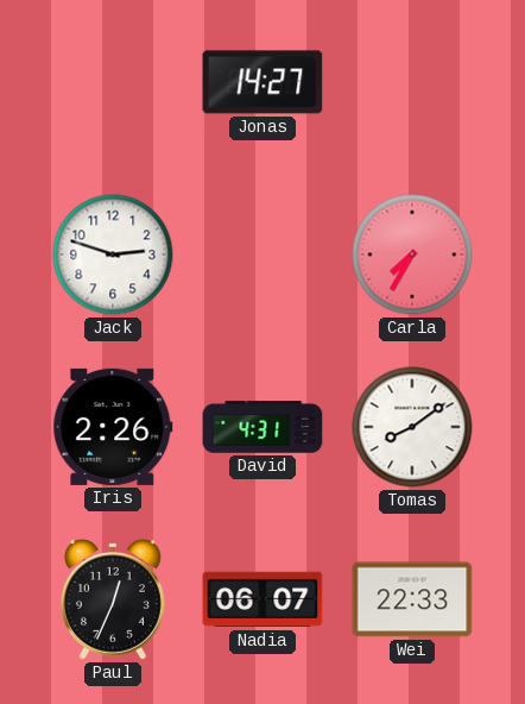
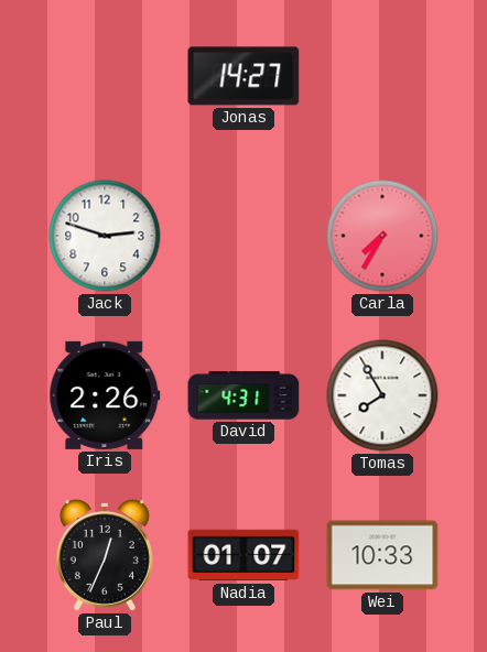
Tomas: 8:09 -> 7:55 (382, 395)
Nadia: 06:07 -> 01:07 (244, 555)
Wei: 22:33 -> 10:33 (382, 555)
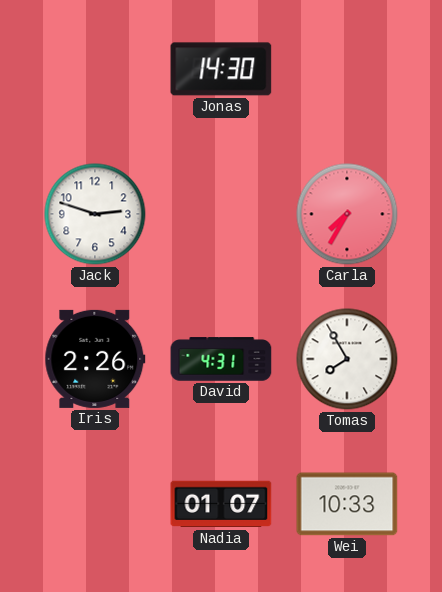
Jonas: 14:27 -> 14:30 (221, 69)
Paul: 12:34 -> none (105, 555)
